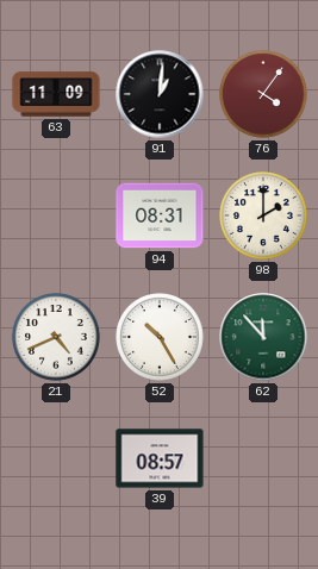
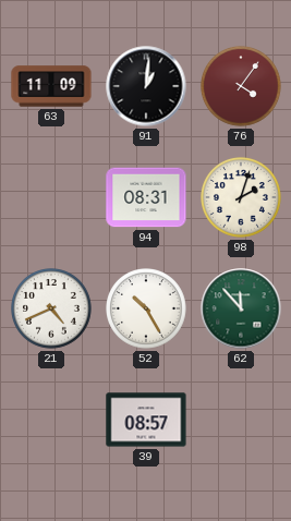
98: 2:00 -> 2:03 (242, 198)
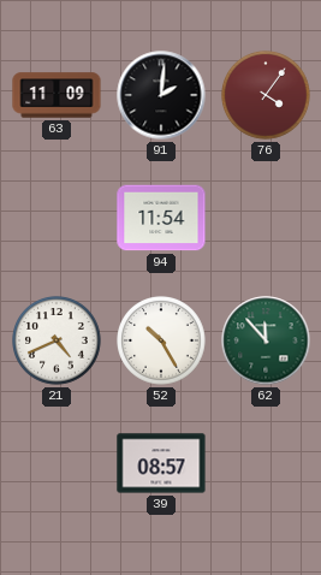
91: 1:01 -> 2:01 (161, 95)
94: 08:31 -> 11:54 (161, 218)
98: 2:03 -> none (242, 198)
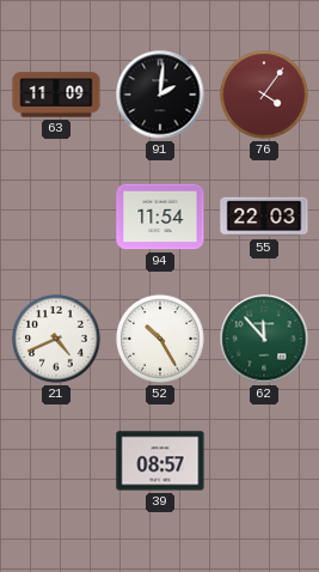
55: none -> 22:03 (264, 217)
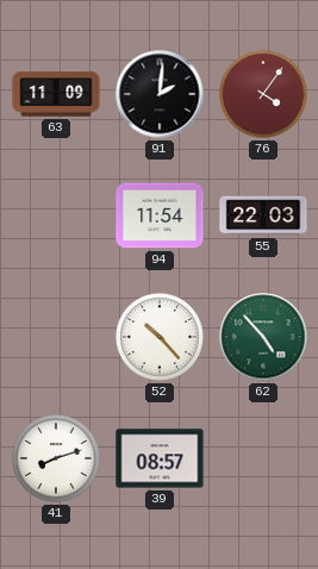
21: 4:41 -> none (57, 340)
52: 10:25 -> 10:23 (161, 338)
62: 11:53 -> 4:53 (263, 337)
41: none -> 8:12 (57, 459)
